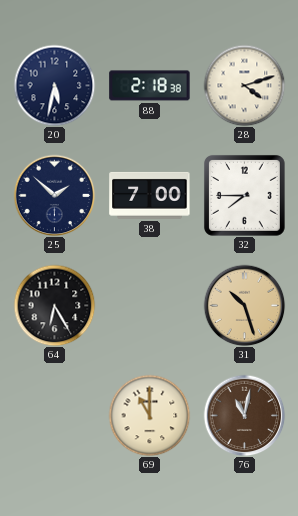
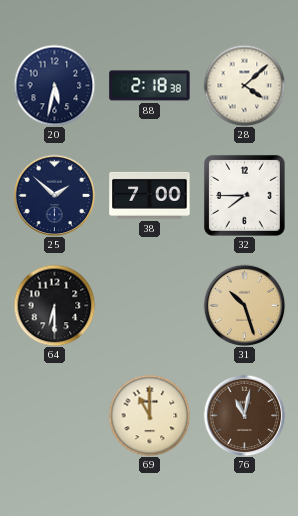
28: 4:12 -> 4:08 (244, 85)
64: 6:25 -> 6:30 (54, 305)
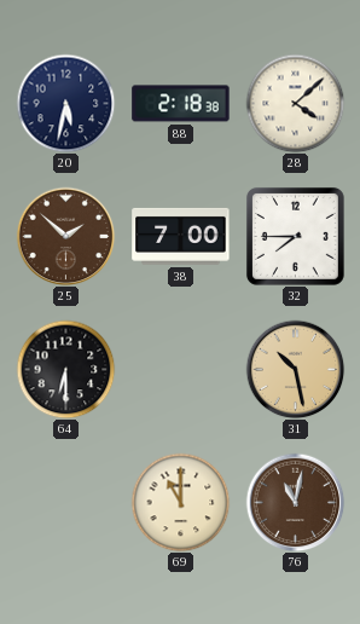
25 dial: navy -> brown (65, 236)
31: 10:27 -> 10:28 (295, 369)
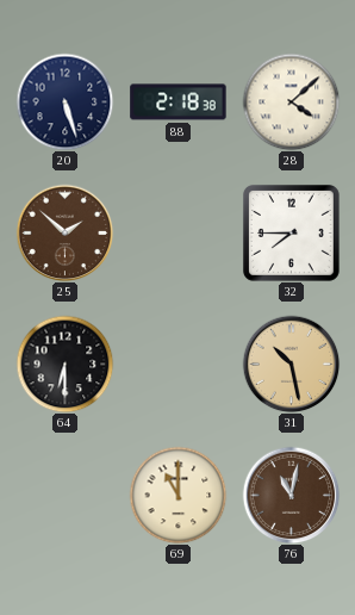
20: 5:32 -> 5:27 (64, 101)
38: 7:00 -> none (181, 236)
